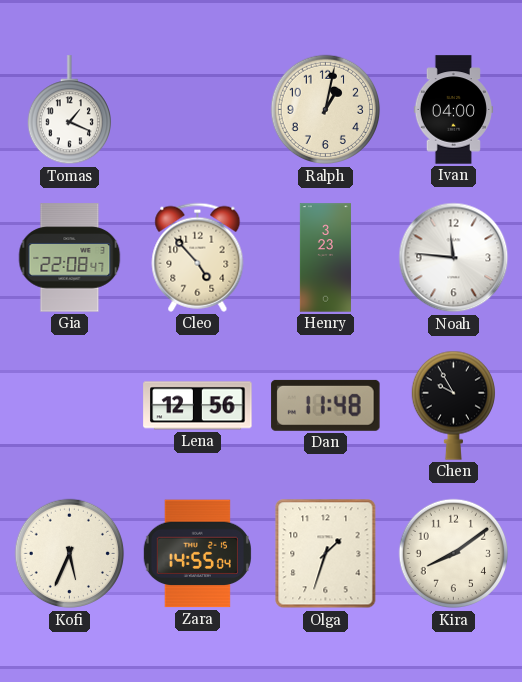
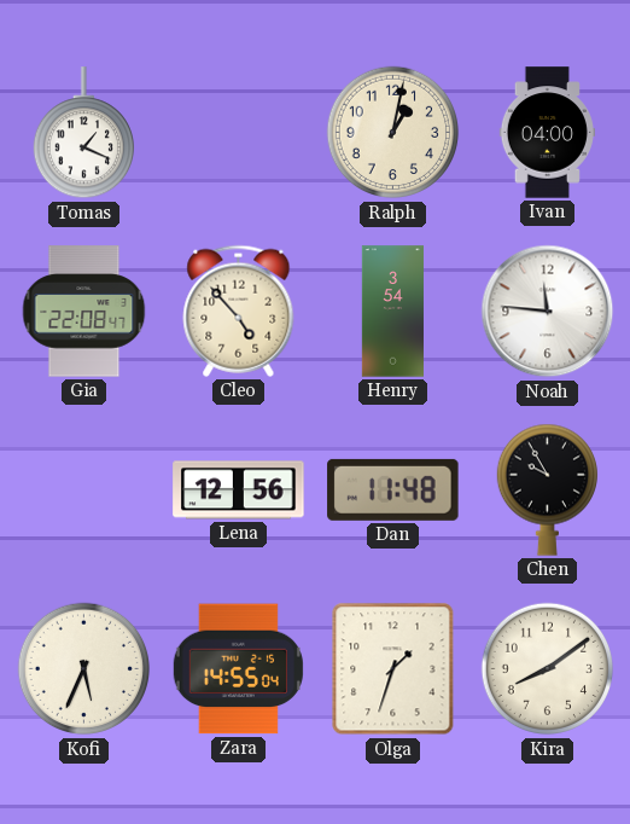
Henry: 3:23 -> 3:54 (392, 312)
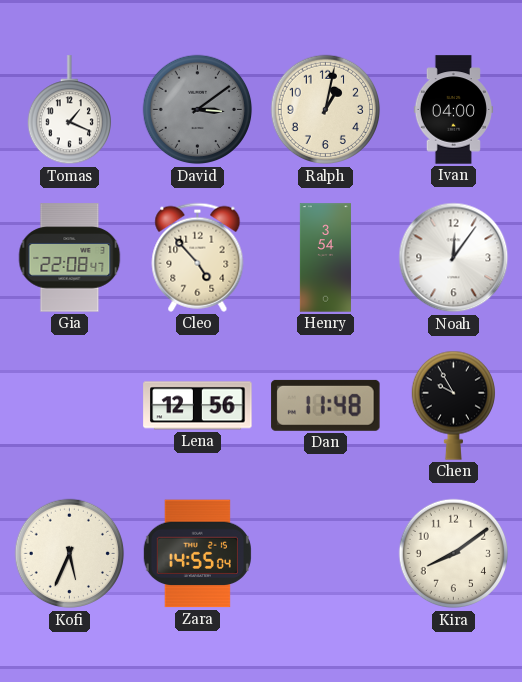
David: none -> 3:09 (198, 110)
Noah: 11:46 -> 12:06 (454, 258)
Olga: 1:33 -> none (393, 669)
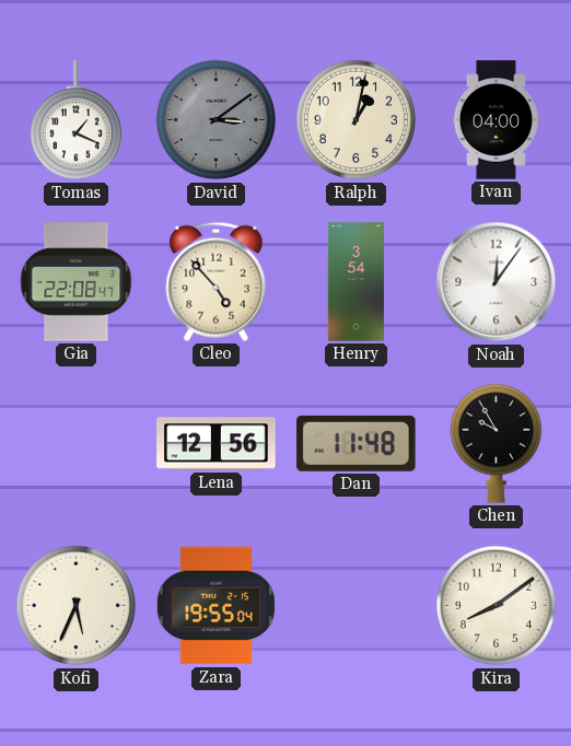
Zara: 14:55 -> 19:55 (215, 606)
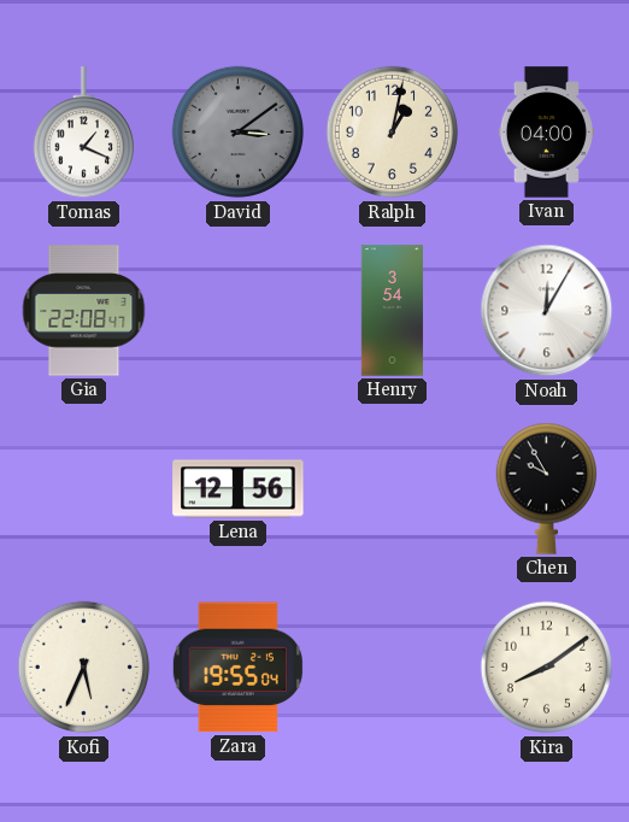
Cleo: 4:53 -> none (217, 281)
Noah: 12:06 -> 12:05 (547, 311)
Dan: 11:48 -> none (357, 443)
